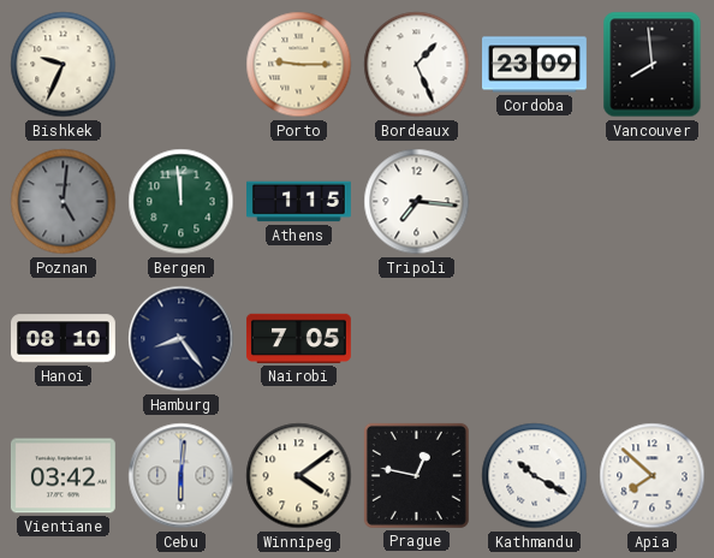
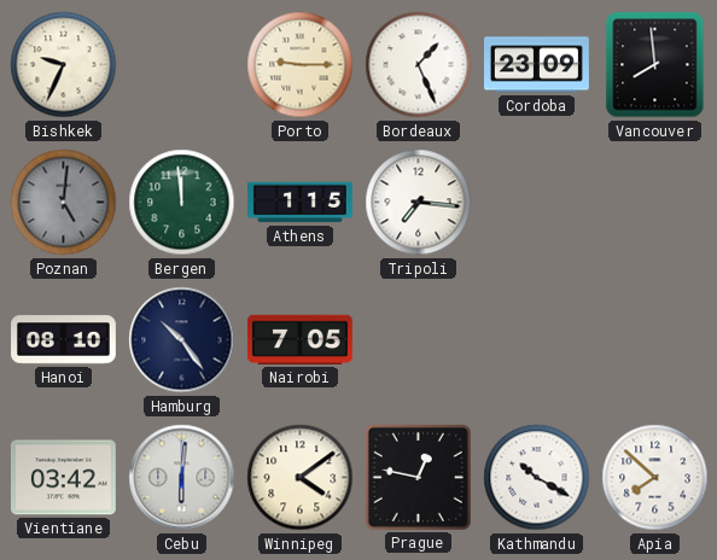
Hamburg: 8:24 -> 10:24 (182, 340)
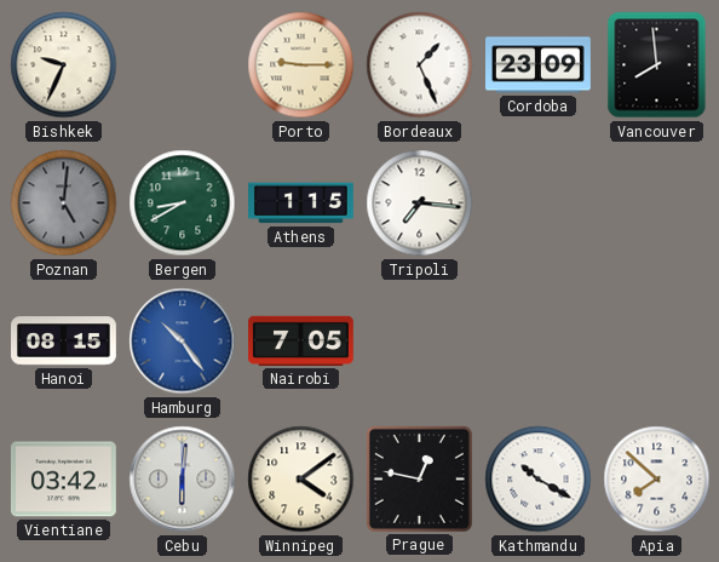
Bergen: 11:59 -> 8:40 (183, 203)
Hanoi: 08:10 -> 08:15 (64, 342)
Hamburg dial: navy -> blue (183, 342)
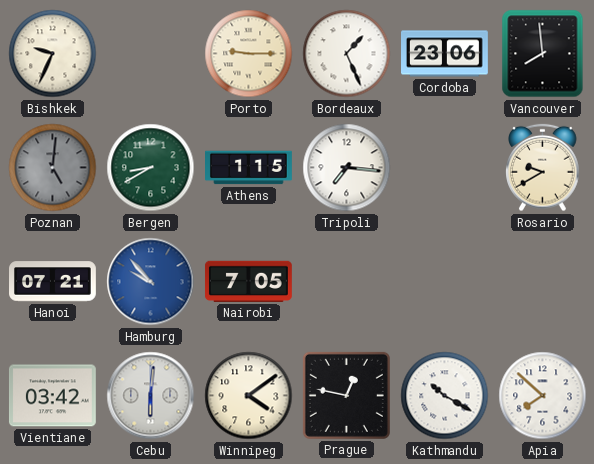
Cordoba: 23:09 -> 23:06 (445, 54)
Rosario: none -> 9:40 (543, 168)
Hanoi: 08:15 -> 07:21 (53, 282)
Hamburg: 10:24 -> 9:53 (151, 282)
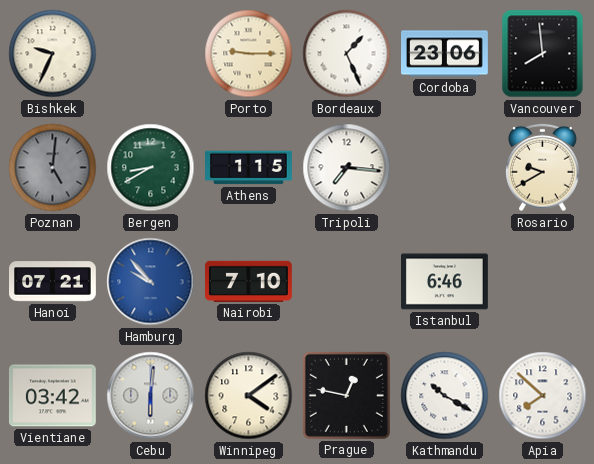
Nairobi: 7:05 -> 7:10 (248, 281)
Istanbul: none -> 6:46 (445, 282)
